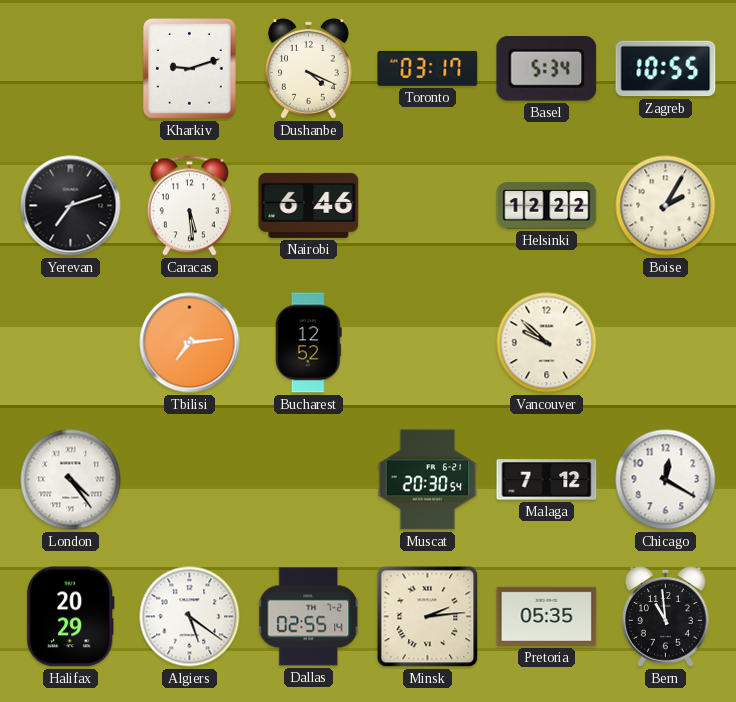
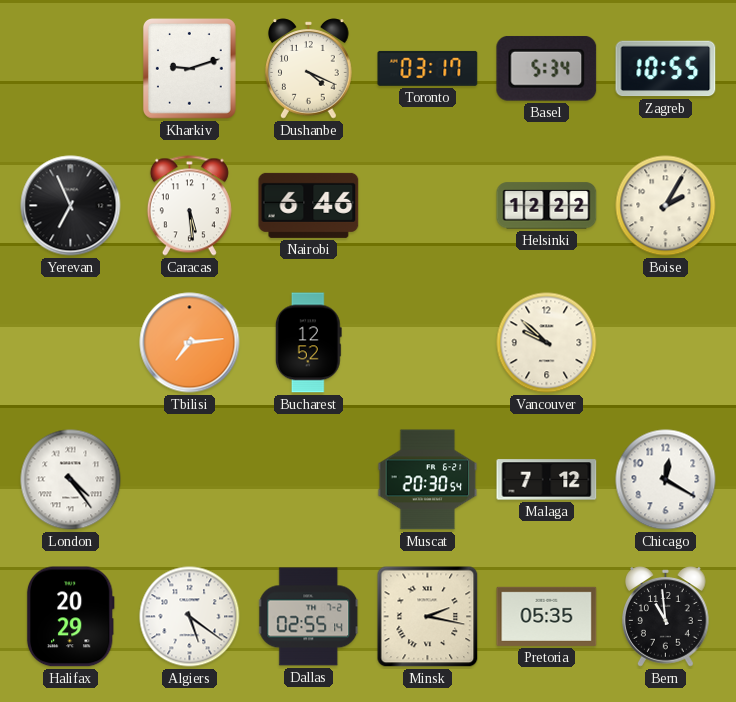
Yerevan: 7:12 -> 6:56 (71, 206)
Minsk: 2:14 -> 2:17 (428, 617)
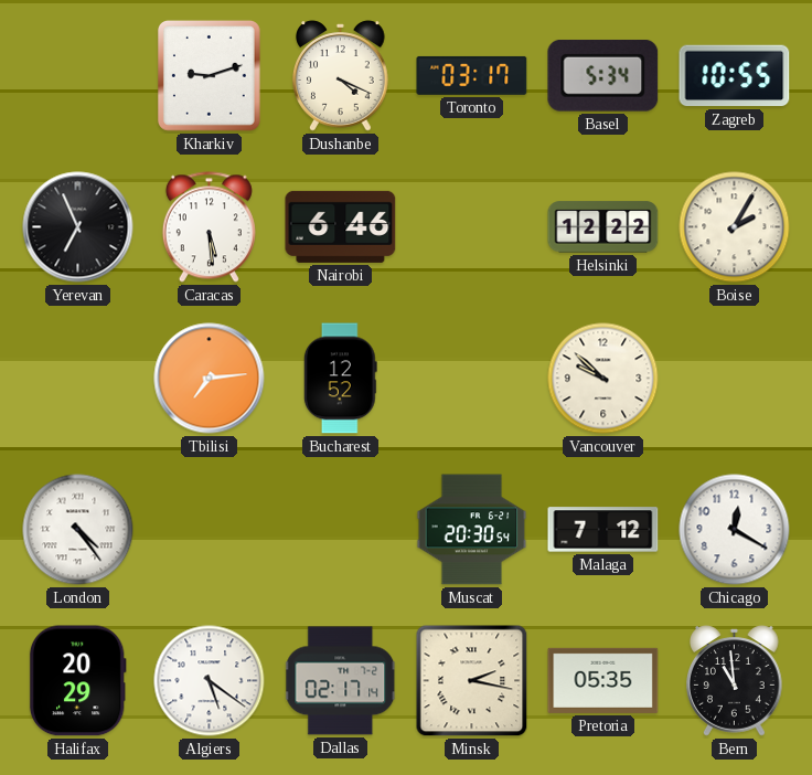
Dallas: 02:55 -> 02:17 (341, 681)
